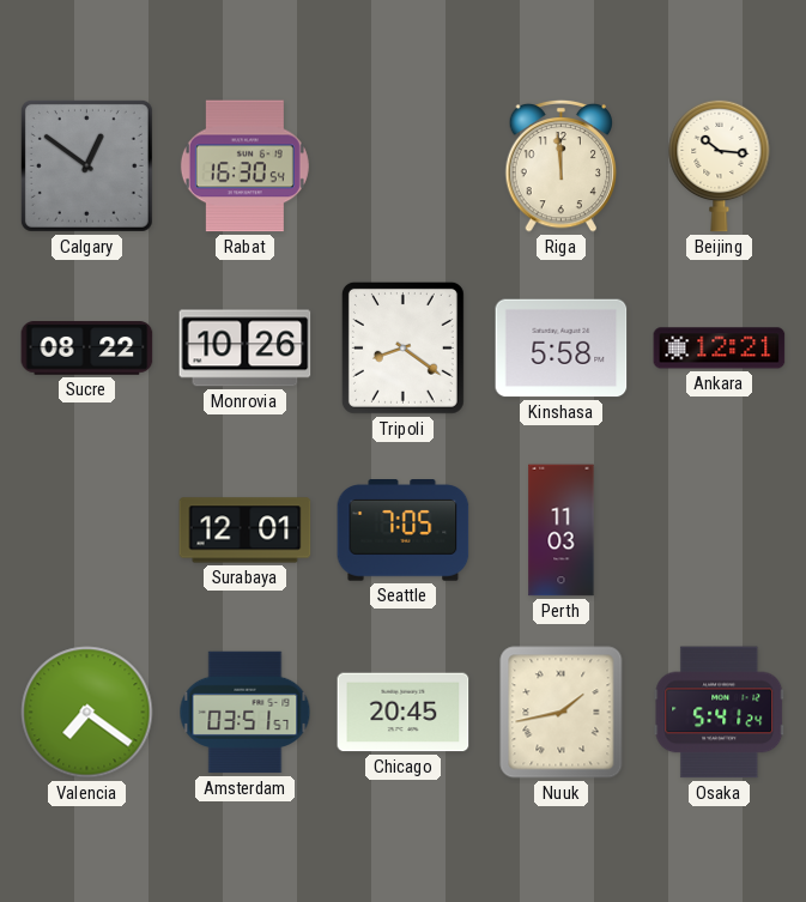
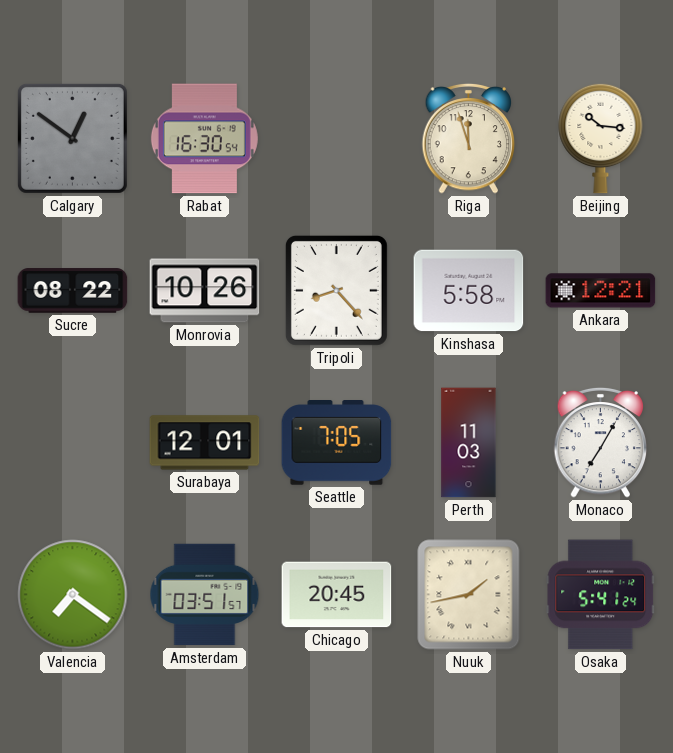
Riga: 11:59 -> 11:57 (469, 138)
Tripoli: 8:21 -> 8:23 (336, 290)
Monaco: none -> 7:05 (601, 442)
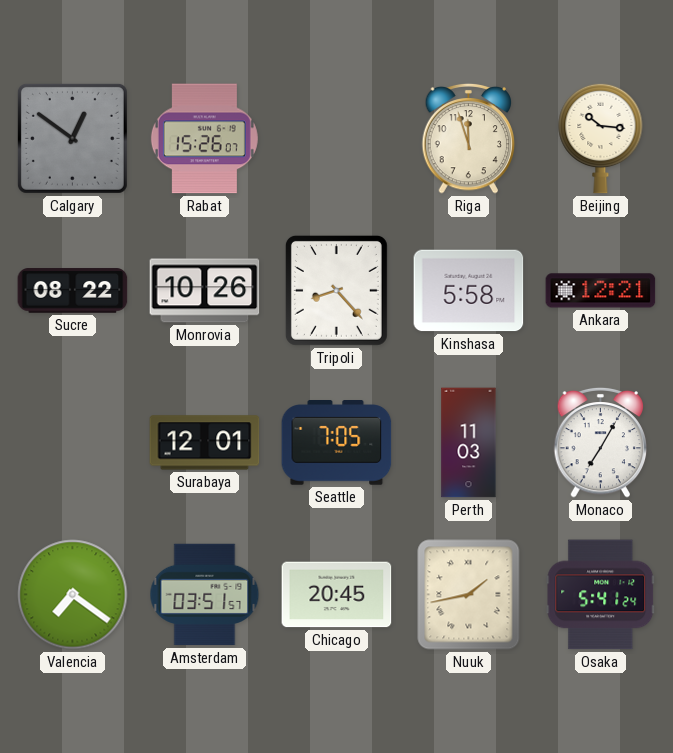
Rabat: 16:30 -> 15:26 (204, 139)
